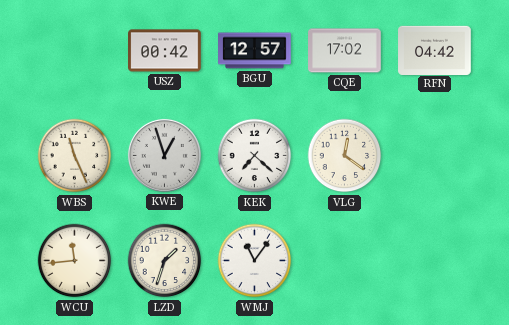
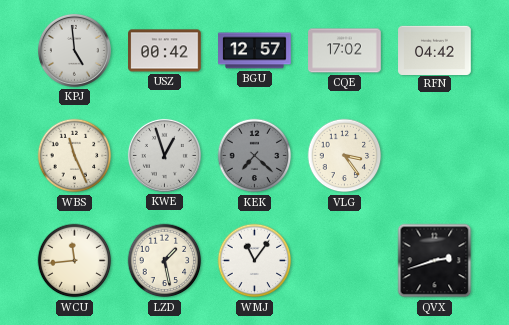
KPJ: none -> 4:59 (74, 50)
KEK dial: white -> grey (255, 156)
VLG: 12:21 -> 3:24 (345, 156)
LZD: 1:33 -> 1:28 (165, 261)
QVX: none -> 2:42 (435, 261)
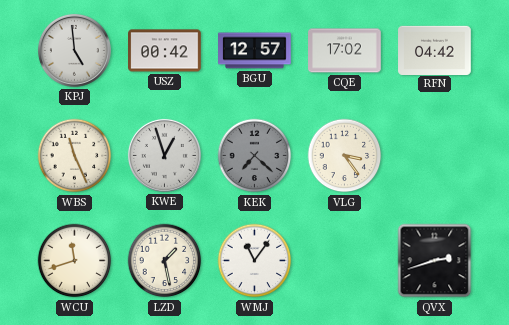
WCU: 11:44 -> 11:42 (75, 261)
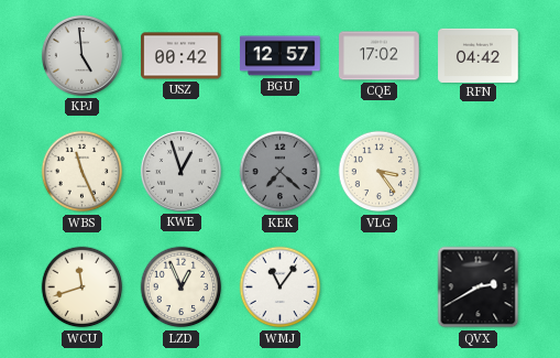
LZD: 1:28 -> 12:56 (182, 288)
QVX: 2:42 -> 2:40 (479, 288)
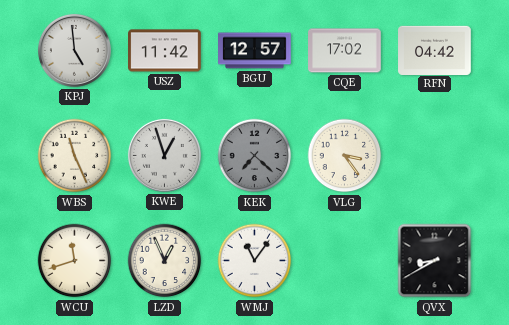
USZ: 00:42 -> 11:42 (165, 51)
QVX: 2:40 -> 8:40 (435, 261)
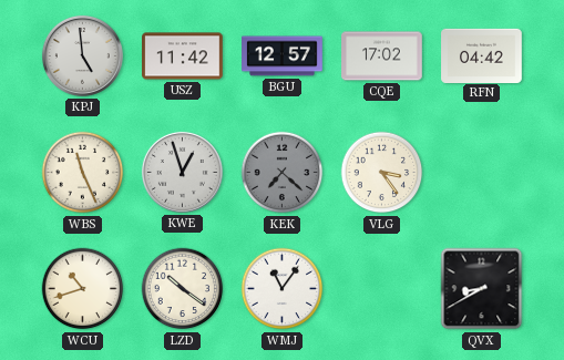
WCU: 11:42 -> 10:42 (83, 289)
LZD: 12:56 -> 10:21 (183, 289)
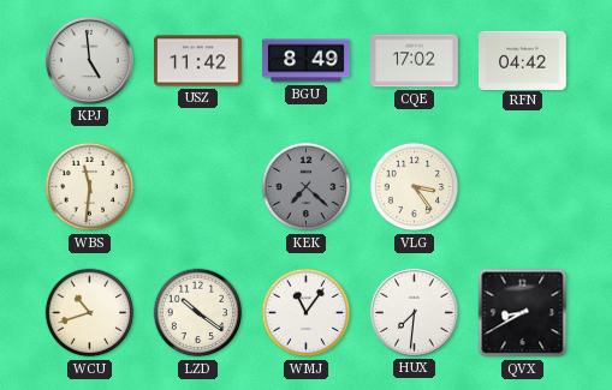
BGU: 12:57 -> 8:49 (307, 61)
WBS: 11:26 -> 11:31 (90, 187)
KWE: 12:57 -> none (182, 172)
HUX: none -> 7:31 (414, 312)
